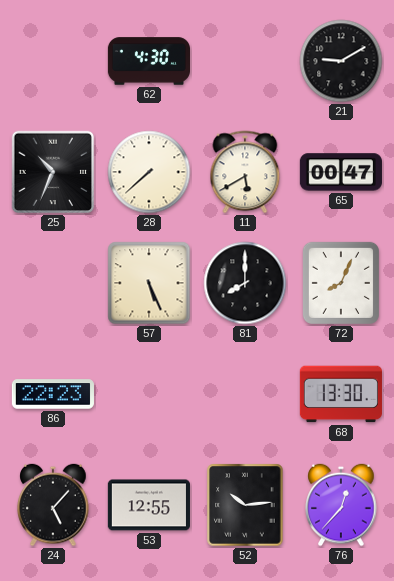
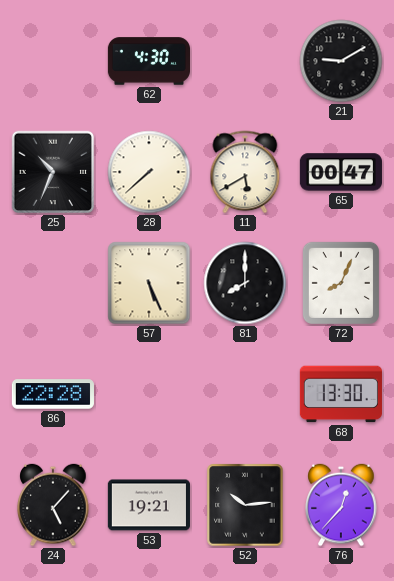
86: 22:23 -> 22:28 (53, 394)
53: 12:55 -> 19:21 (149, 505)
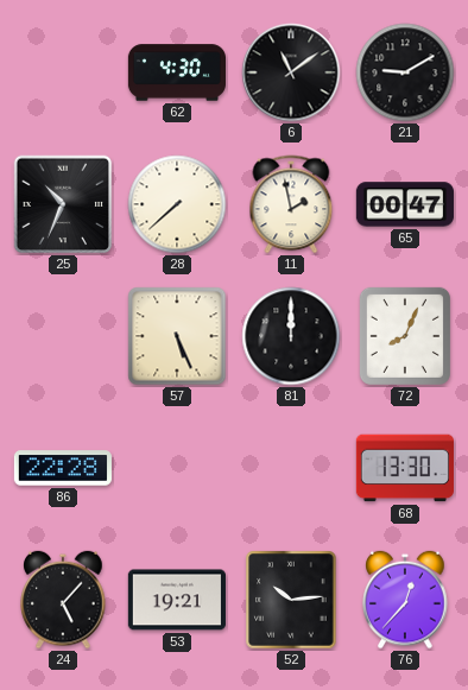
6: none -> 11:09 (291, 72)
11: 5:40 -> 1:58 (291, 204)
81: 8:00 -> 12:00 (291, 336)
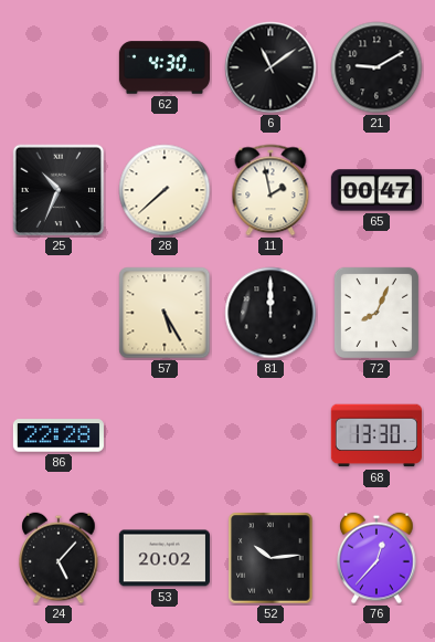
57: 5:26 -> 5:25 (165, 313)
53: 19:21 -> 20:02 (165, 558)
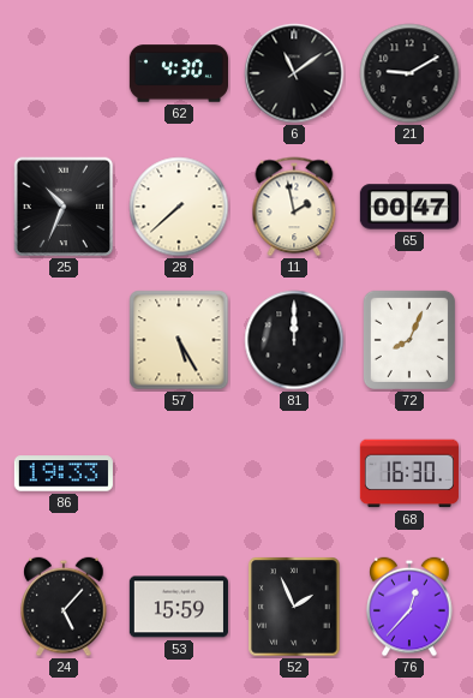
86: 22:28 -> 19:33 (64, 473)
68: 13:30 -> 16:30 (409, 473)
53: 20:02 -> 15:59 (179, 607)
52: 10:14 -> 1:56 (294, 607)
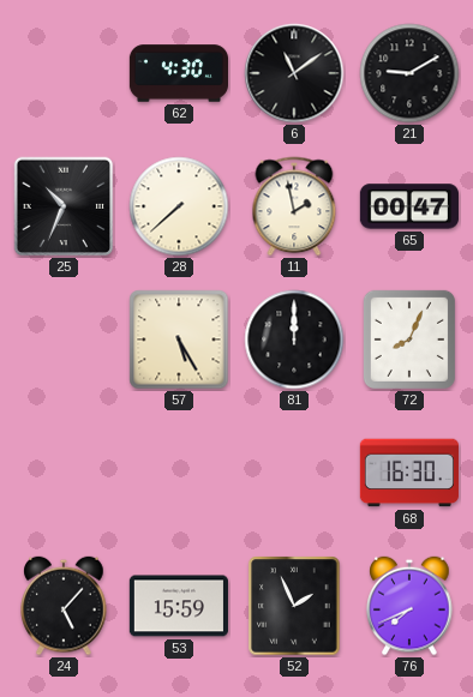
86: 19:33 -> none (64, 473)
76: 12:37 -> 7:41 (409, 606)
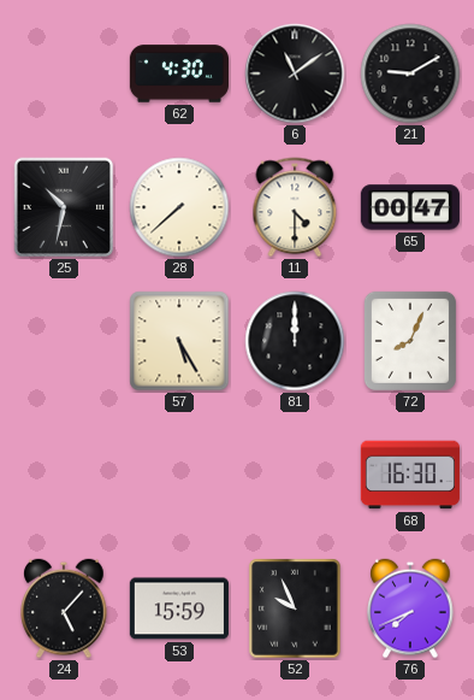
25: 10:34 -> 10:32 (64, 207)
11: 1:58 -> 4:30 (295, 207)
52: 1:56 -> 9:56 (295, 608)
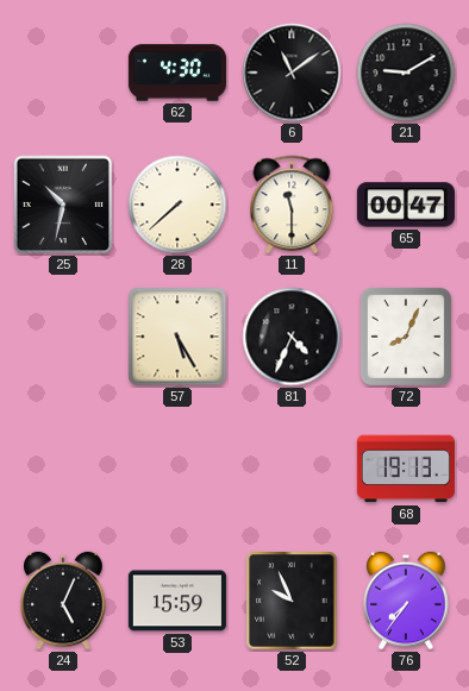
11: 4:30 -> 11:30 (292, 205)
81: 12:00 -> 4:34 (292, 337)
68: 16:30 -> 19:13 (406, 469)
24: 5:07 -> 5:04 (63, 601)
76: 7:41 -> 7:36 (406, 601)
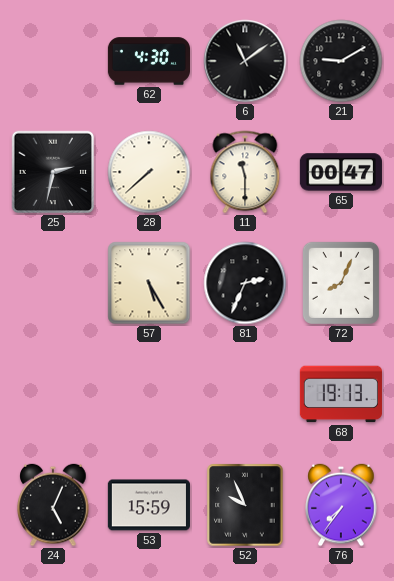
25: 10:32 -> 2:32 (53, 172)
81: 4:34 -> 2:34 (245, 283)
